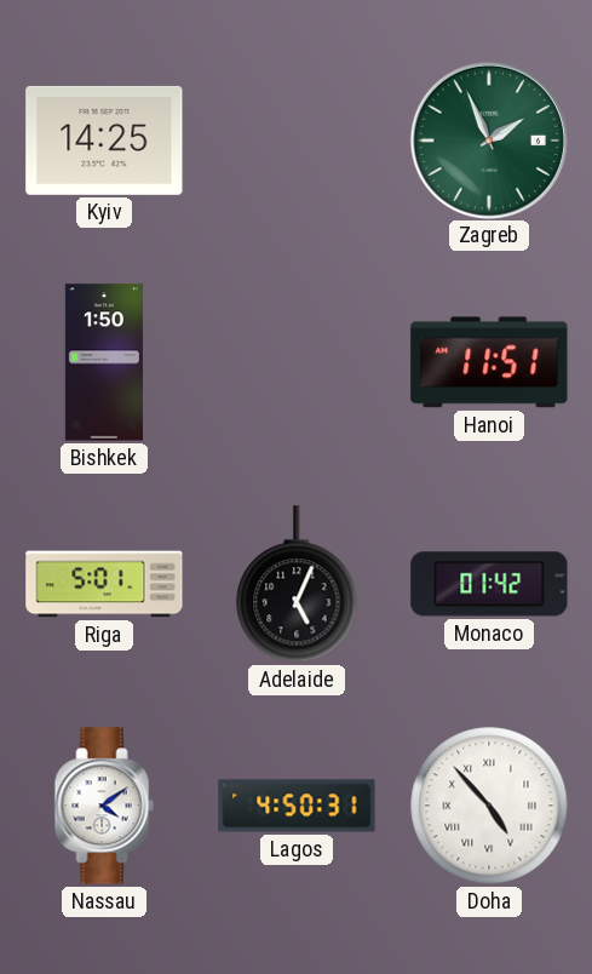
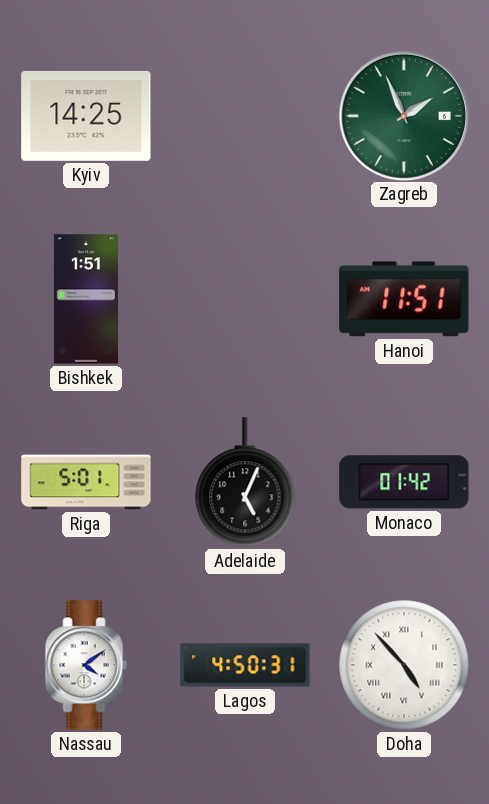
Bishkek: 1:50 -> 1:51 (86, 299)
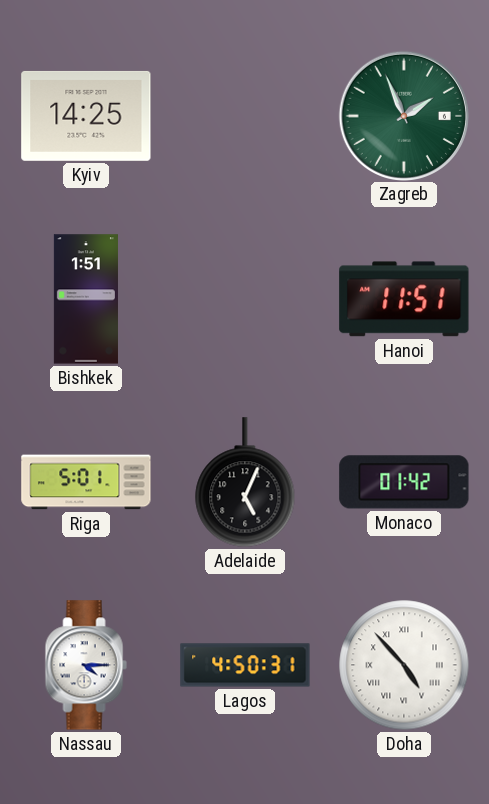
Nassau: 4:09 -> 4:15 (86, 665)
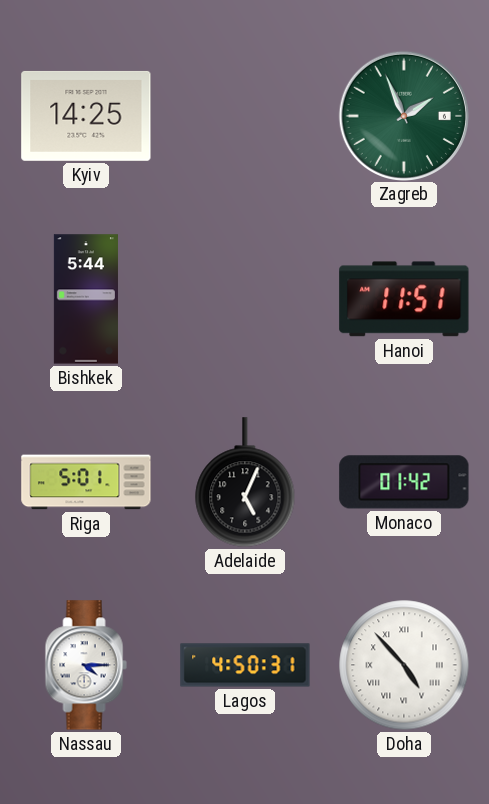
Bishkek: 1:51 -> 5:44 (86, 299)
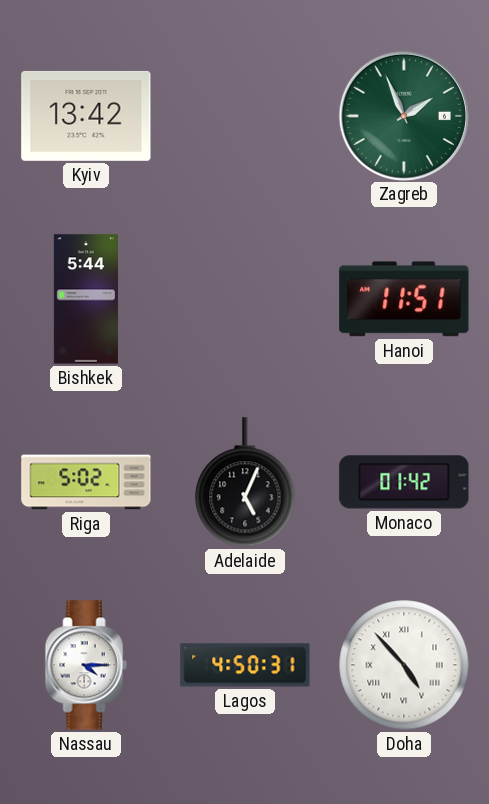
Kyiv: 14:25 -> 13:42 (86, 116)
Riga: 5:01 -> 5:02 (86, 482)
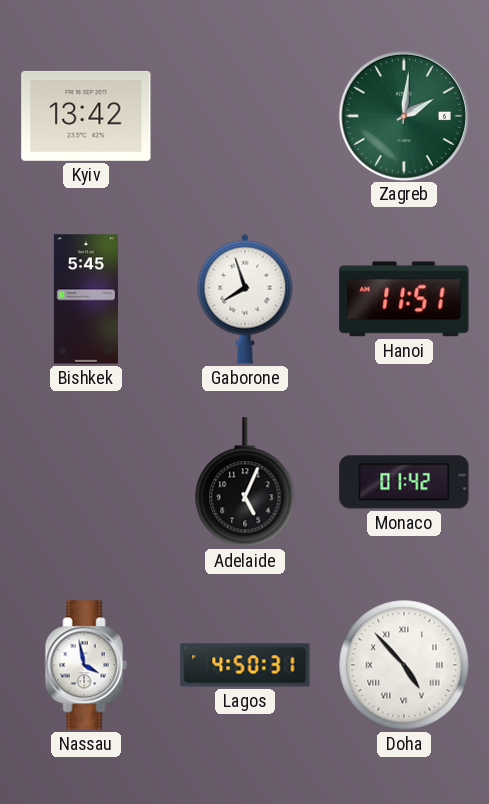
Zagreb: 1:56 -> 2:01 (403, 115)
Bishkek: 5:44 -> 5:45 (86, 299)
Gaborone: none -> 7:57 (245, 299)
Riga: 5:02 -> none (86, 482)
Nassau: 4:15 -> 3:58 (86, 665)
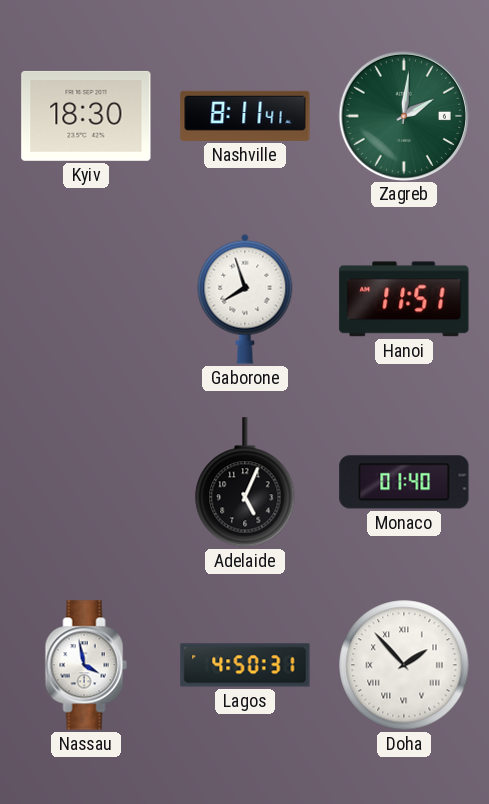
Kyiv: 13:42 -> 18:30 (86, 116)
Nashville: none -> 8:11 (245, 116)
Bishkek: 5:45 -> none (86, 299)
Monaco: 01:42 -> 01:40 (404, 482)
Doha: 4:53 -> 1:53 (404, 665)
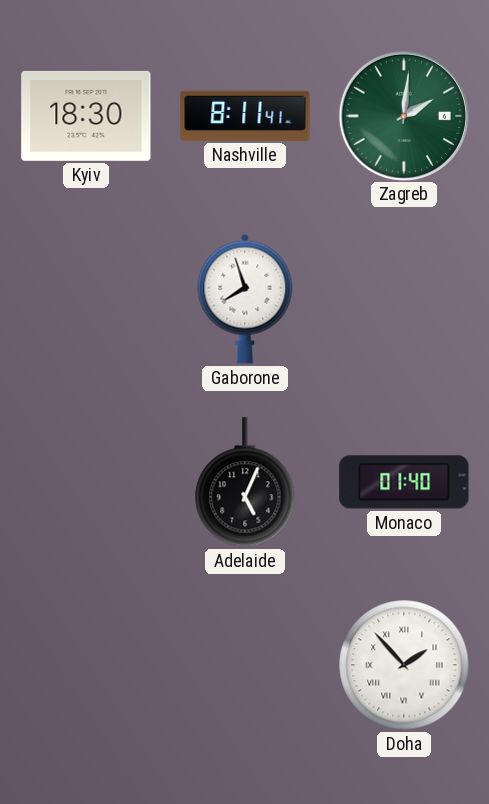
Hanoi: 11:51 -> none (404, 299)
Nassau: 3:58 -> none (86, 665)
Lagos: 4:50 -> none (245, 665)
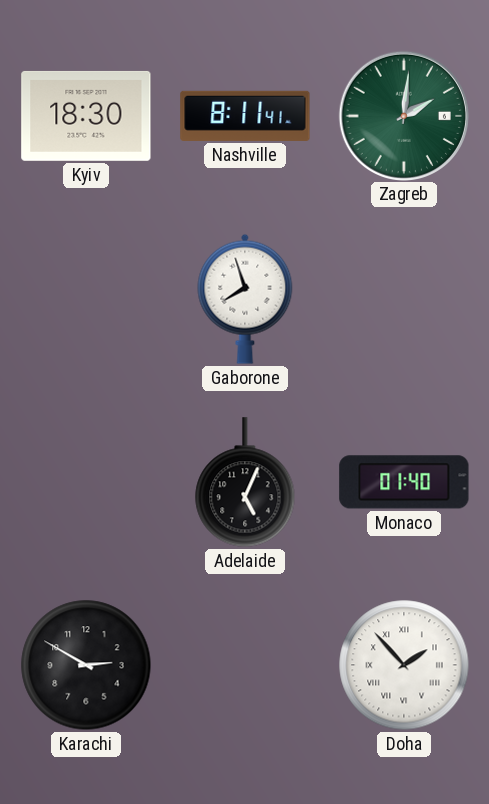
Karachi: none -> 2:50 (86, 665)
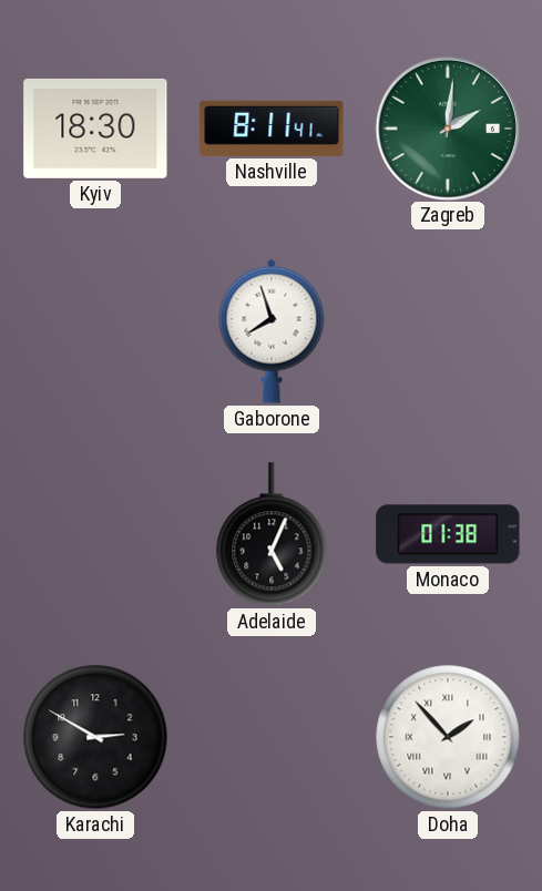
Monaco: 01:40 -> 01:38 (448, 534)
